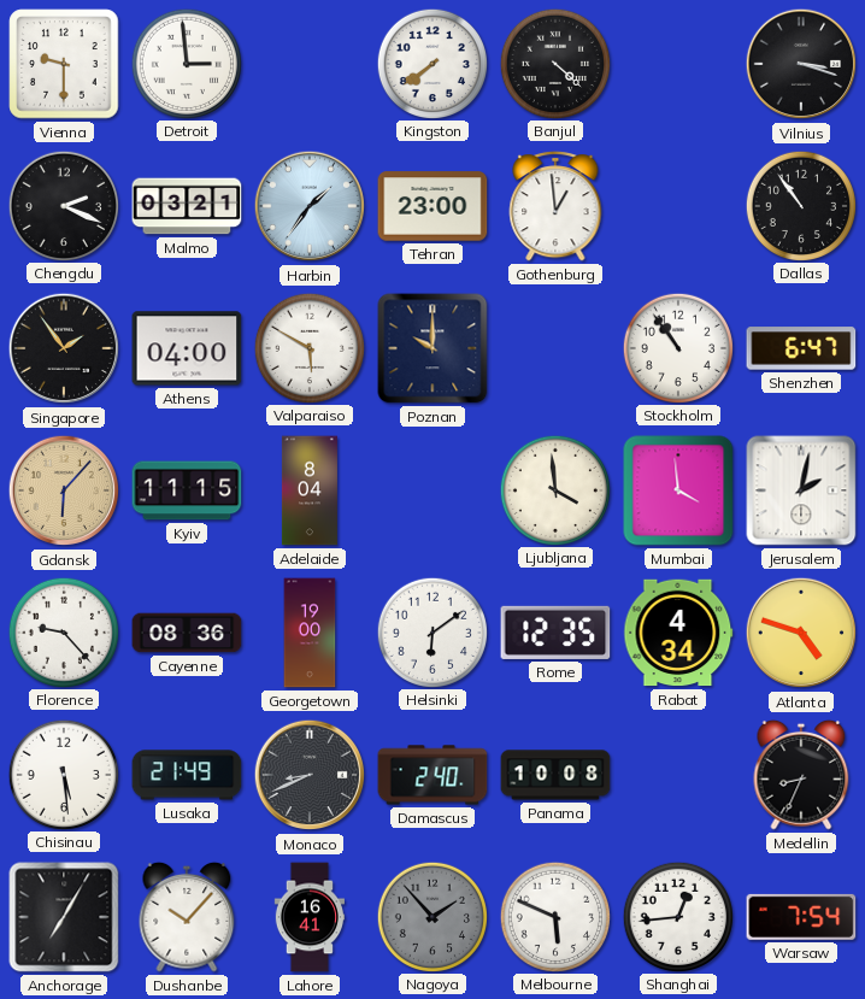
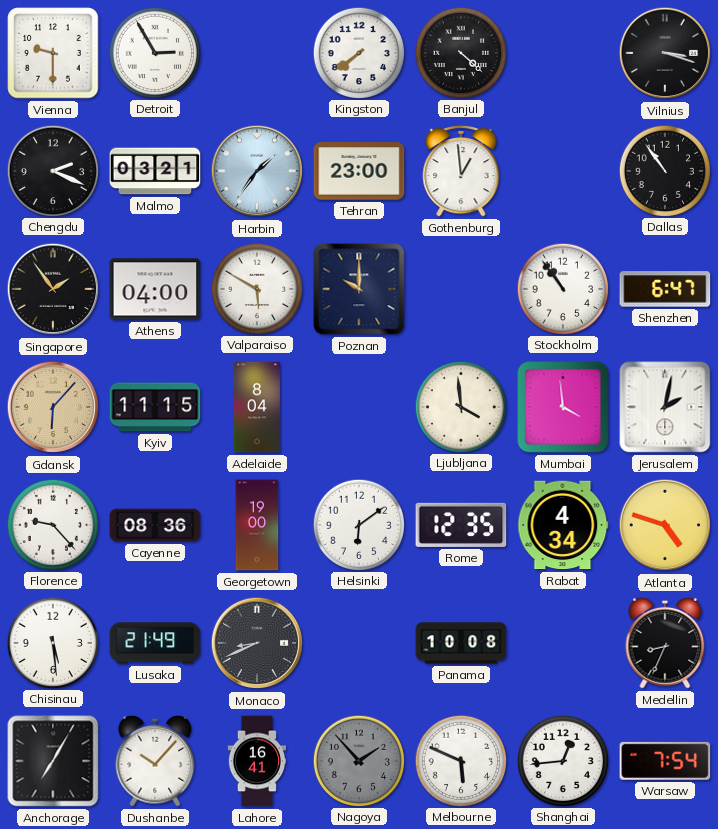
Detroit: 2:59 -> 2:55 (154, 52)
Damascus: 2:40 -> none (432, 775)
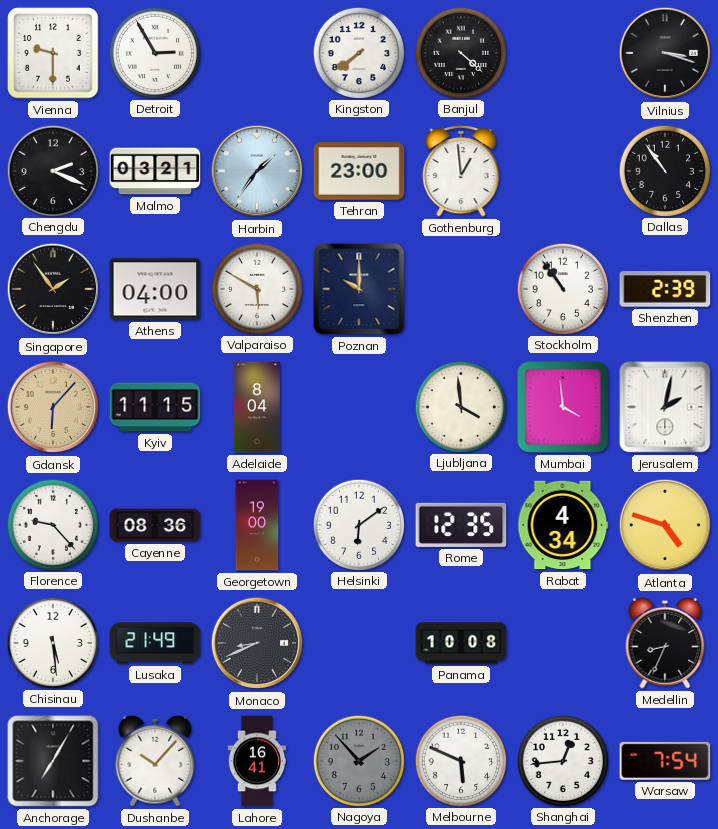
Shenzhen: 6:47 -> 2:39 (665, 289)
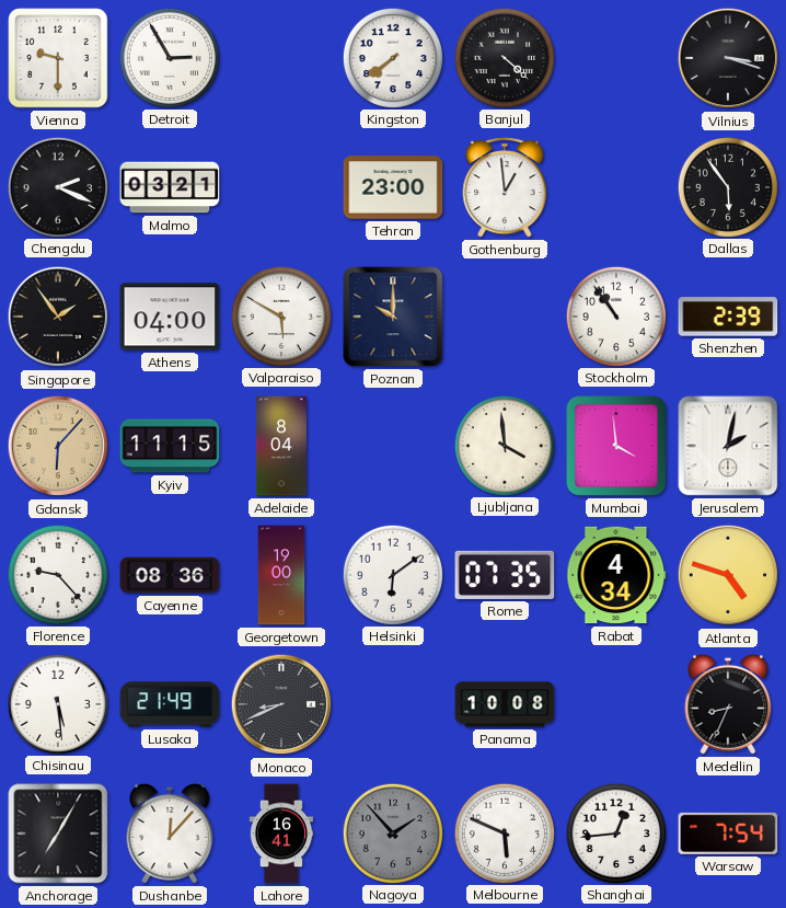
Harbin: 1:36 -> none (257, 171)
Dallas: 10:54 -> 5:54 (727, 186)
Rome: 12:35 -> 07:35 (505, 575)
Dushanbe: 10:07 -> 12:07 (170, 834)
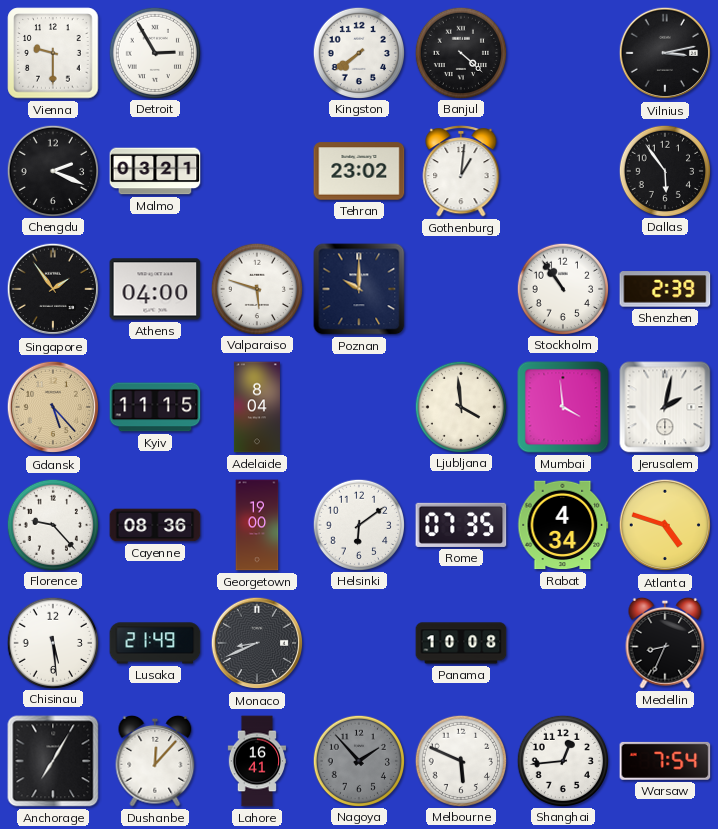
Vilnius: 3:18 -> 3:13 (665, 53)
Tehran: 23:00 -> 23:02 (359, 171)
Gothenburg: 12:59 -> 1:01 (461, 172)
Valparaiso: 5:50 -> 5:48 (256, 288)
Gdansk: 6:07 -> 5:23 (53, 407)
